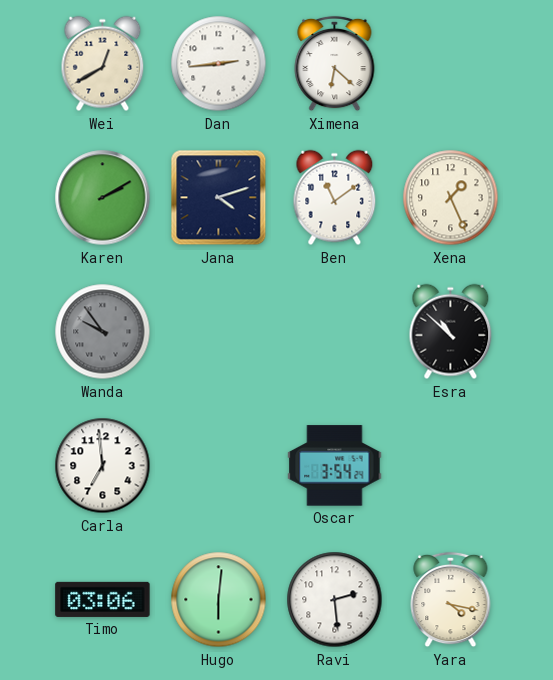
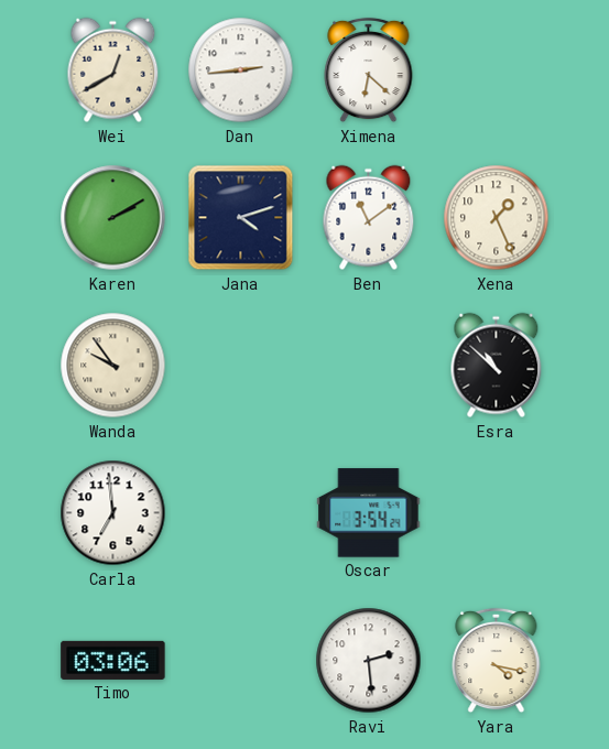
Wanda dial: grey -> cream (113, 366)
Hugo: 6:01 -> none (219, 600)
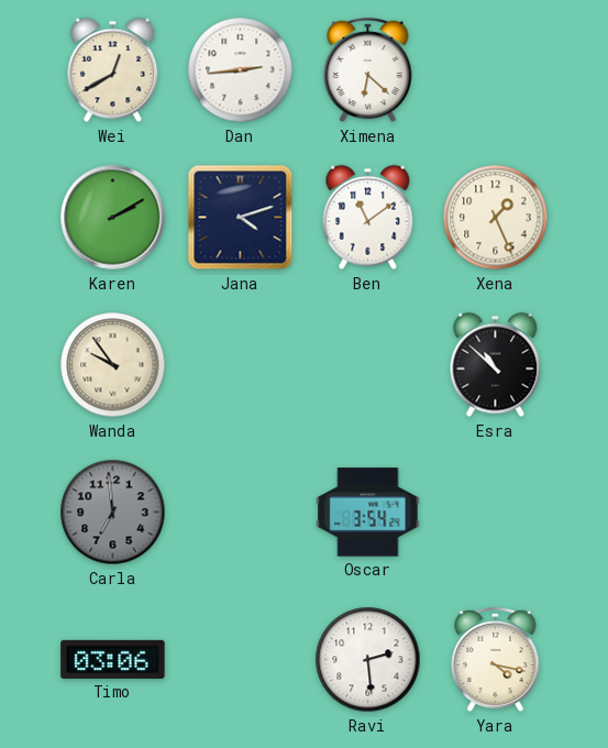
Carla dial: white -> grey (113, 513)
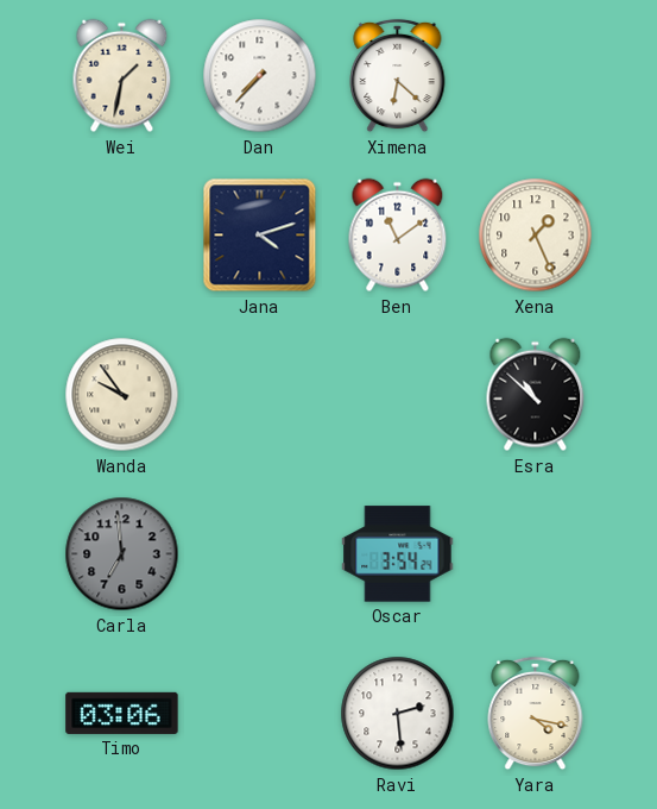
Wei: 12:40 -> 1:32 (122, 76)
Dan: 2:44 -> 7:37 (260, 76)
Karen: 2:10 -> none (113, 218)
